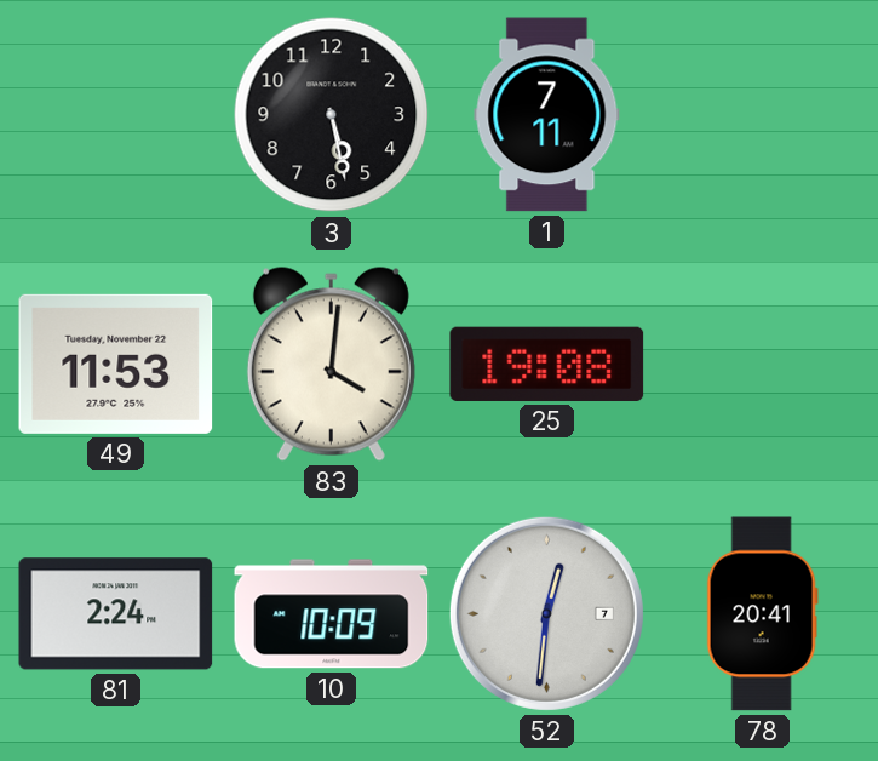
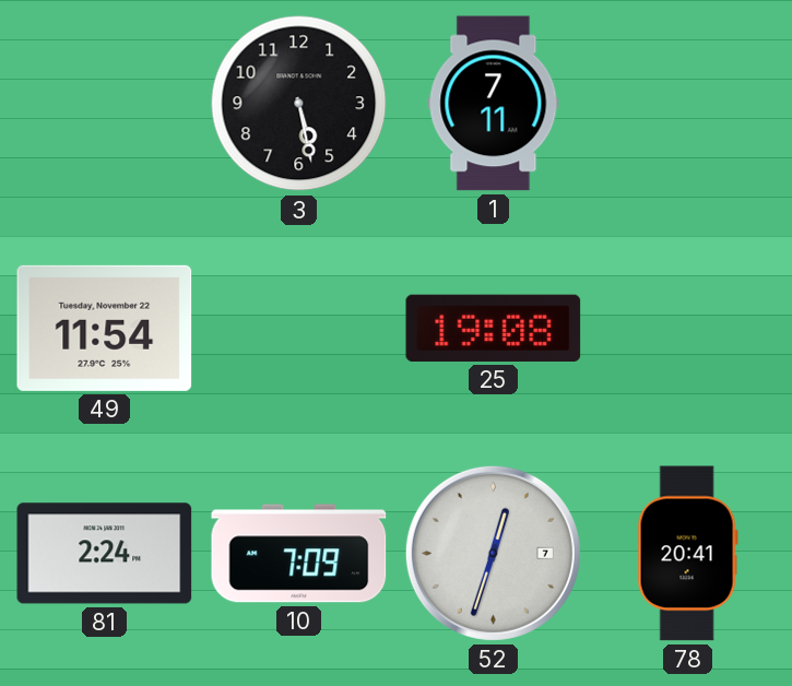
49: 11:53 -> 11:54 (105, 328)
83: 4:01 -> none (331, 365)
10: 10:09 -> 7:09 (299, 554)
52: 12:31 -> 12:33 (493, 553)
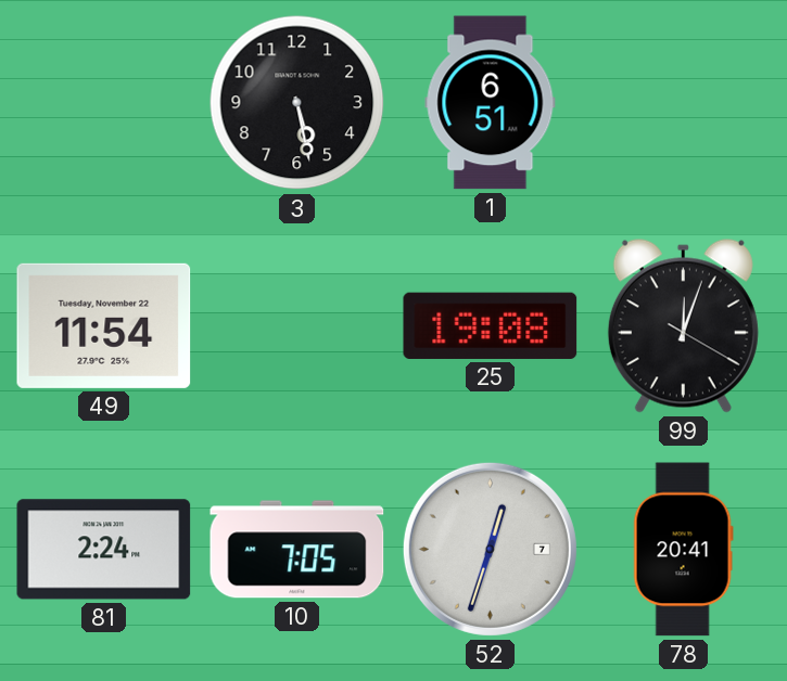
1: 7:11 -> 6:51 (491, 103)
99: none -> 12:03 (683, 326)
10: 7:09 -> 7:05 (297, 550)
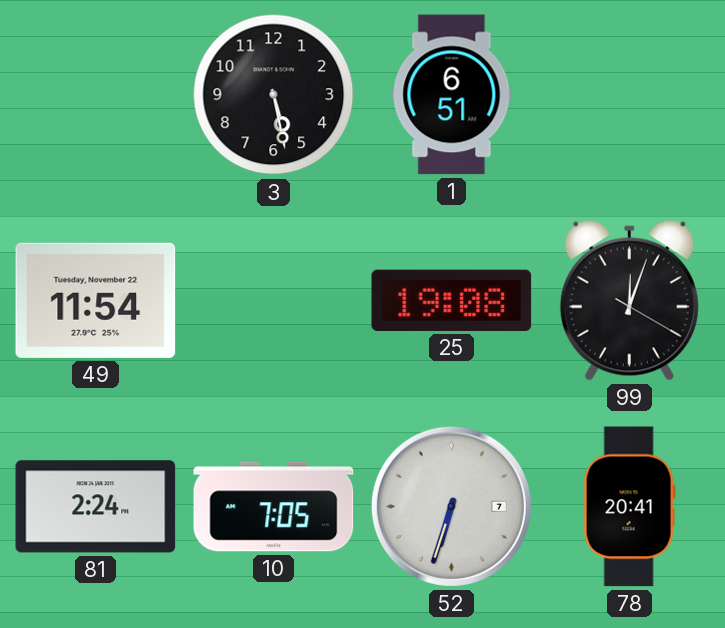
52: 12:33 -> 6:33 (451, 506)
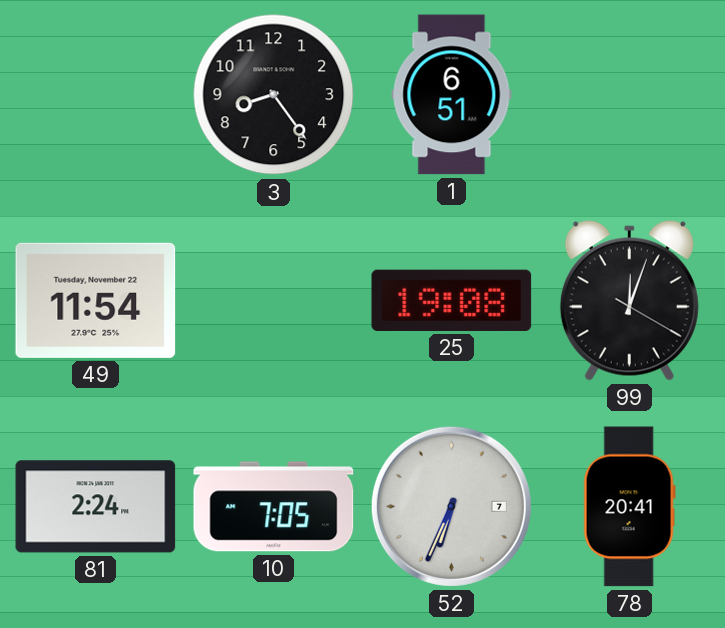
3: 5:28 -> 8:24 (274, 95)
52: 6:33 -> 6:34 (451, 506)
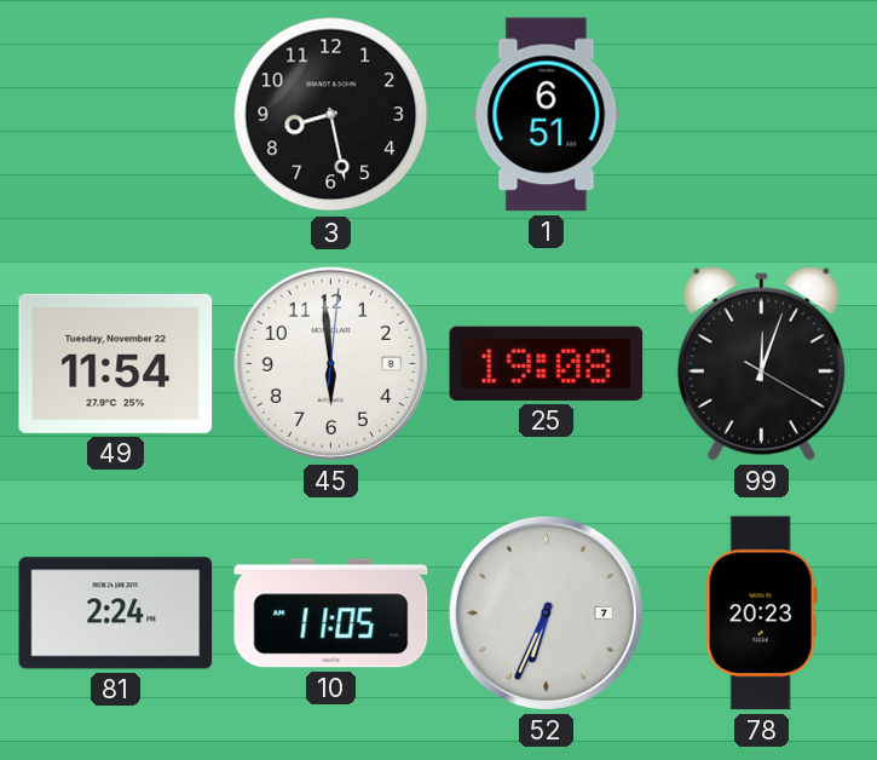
3: 8:24 -> 8:28 (331, 115)
45: none -> 5:59 (330, 363)
10: 7:05 -> 11:05 (331, 614)
78: 20:41 -> 20:23 (761, 614)
